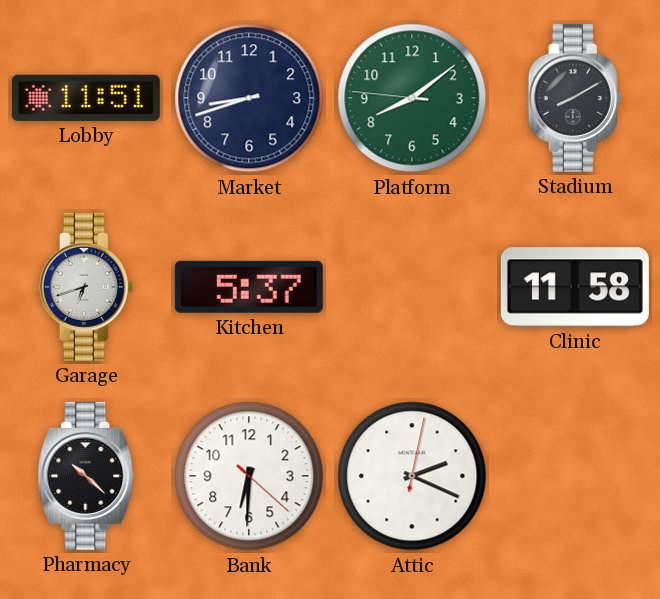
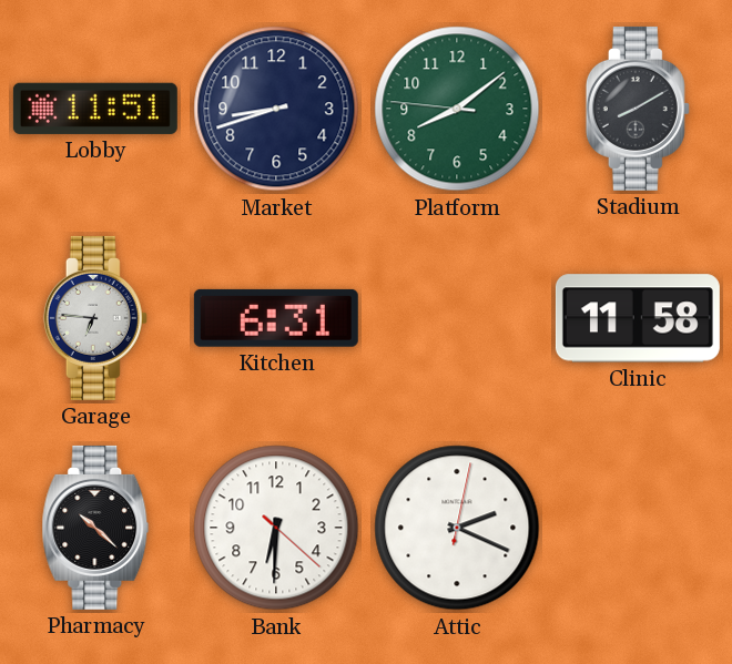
Garage: 6:42 -> 6:46 (95, 318)
Kitchen: 5:37 -> 6:31 (276, 318)
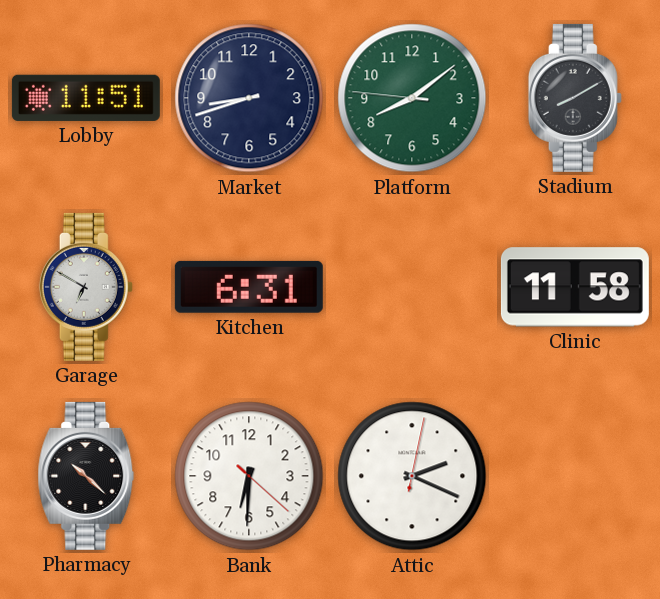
Garage: 6:46 -> 6:50 (86, 287)
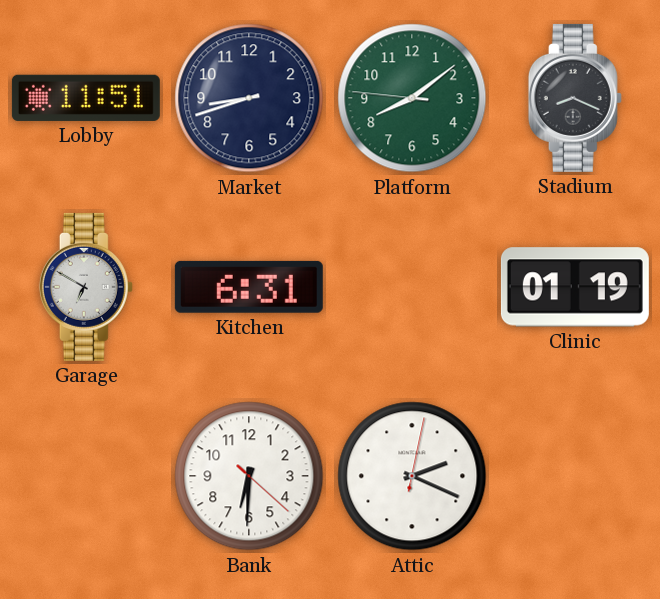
Stadium: 8:10 -> 8:19 (575, 98)
Clinic: 11:58 -> 01:19 (575, 287)
Pharmacy: 10:22 -> none (86, 476)
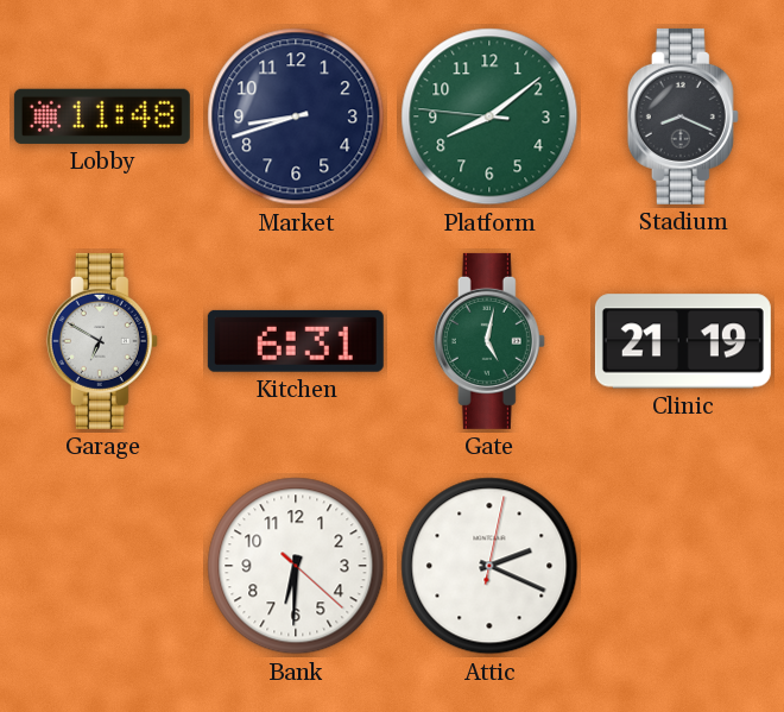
Lobby: 11:51 -> 11:48 (102, 116)
Gate: none -> 5:02 (489, 341)
Clinic: 01:19 -> 21:19 (683, 341)
